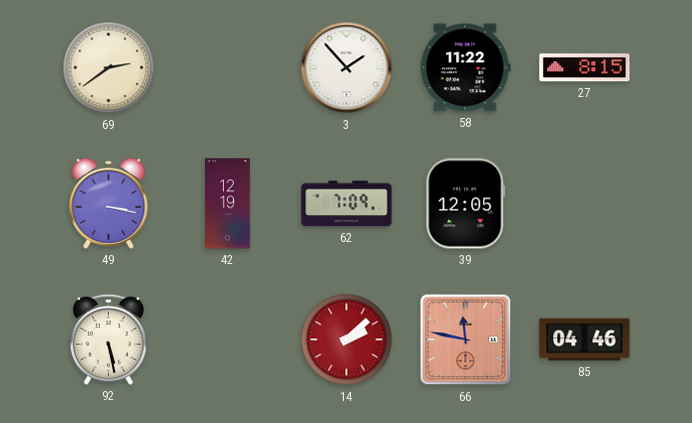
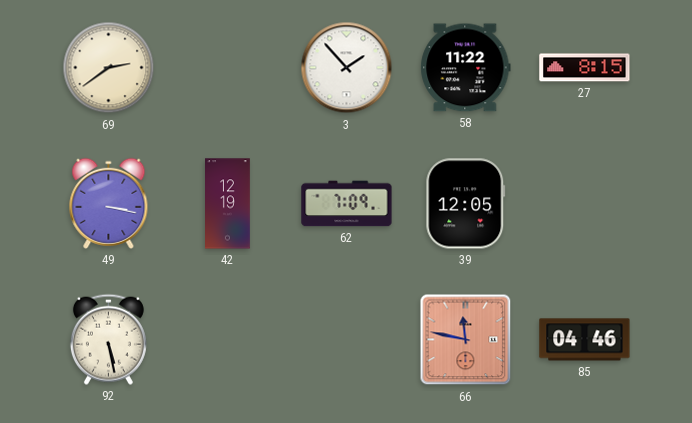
14: 2:08 -> none (347, 340)
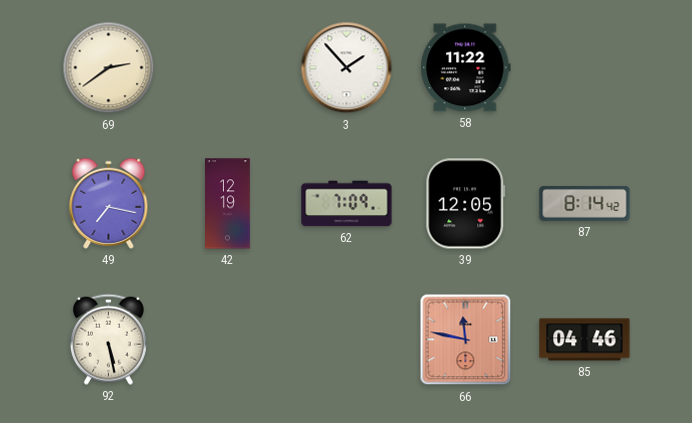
27: 8:15 -> none (585, 68)
49: 3:17 -> 7:17 (109, 203)
87: none -> 8:14 (585, 204)
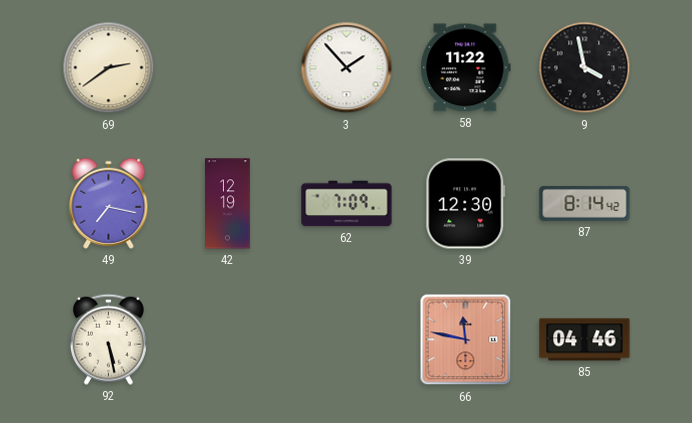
9: none -> 3:58 (585, 68)
39: 12:05 -> 12:30 (466, 204)
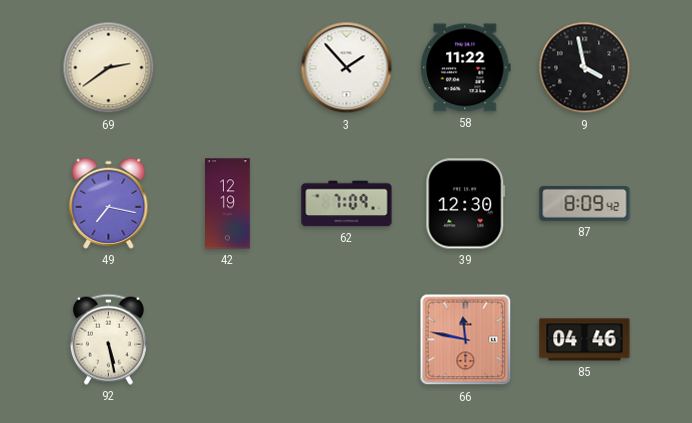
87: 8:14 -> 8:09 (585, 204)
